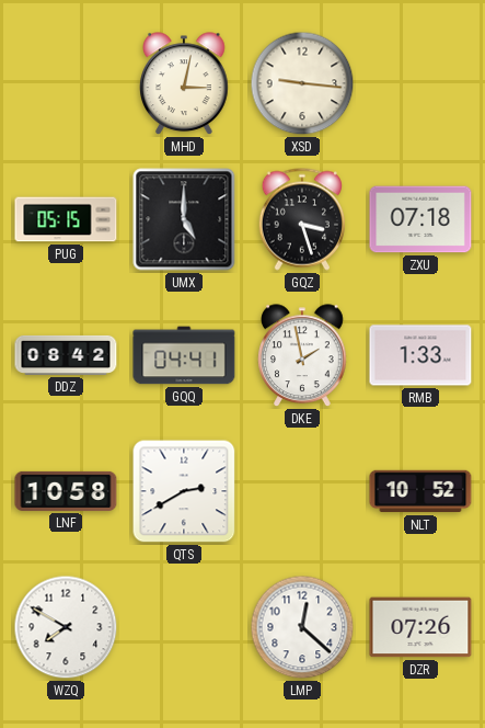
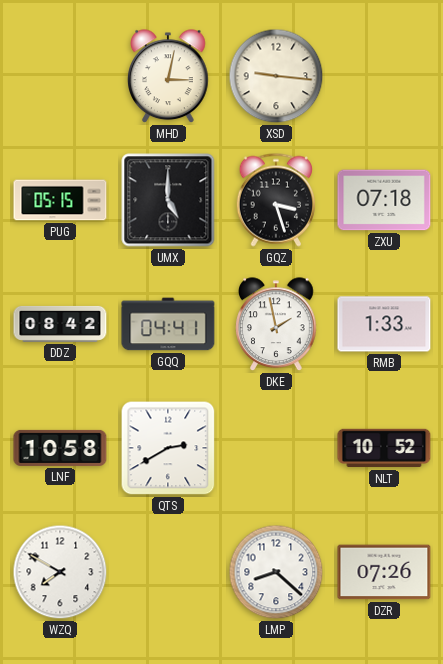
LMP: 12:22 -> 8:22 (276, 572)
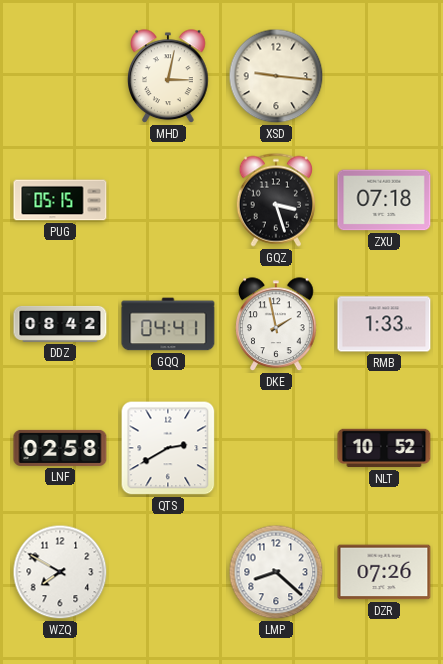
UMX: 5:00 -> none (168, 200)
LNF: 10:58 -> 02:58 (60, 448)
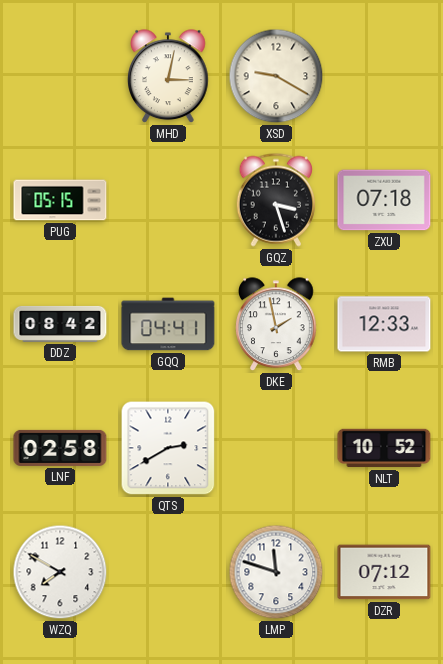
XSD: 9:16 -> 9:20 (276, 76)
RMB: 1:33 -> 12:33 (384, 324)
LMP: 8:22 -> 11:48 (276, 572)
DZR: 07:26 -> 07:12 (384, 572)
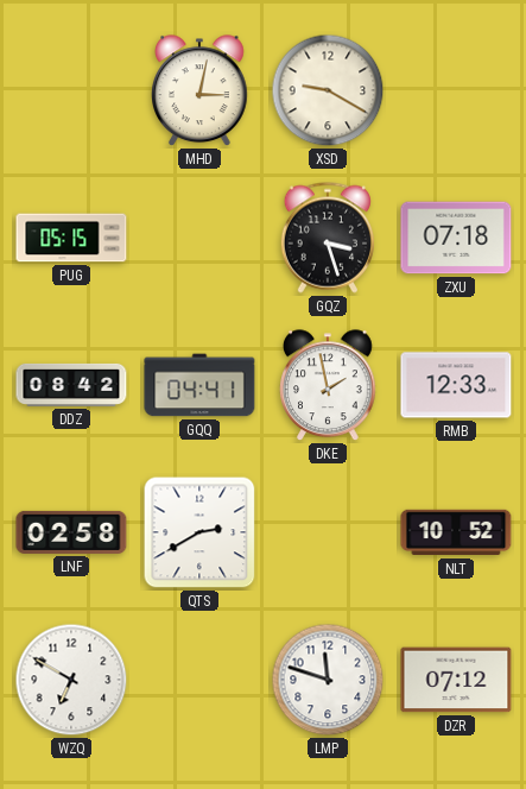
WZQ: 7:50 -> 6:50 (71, 680)
